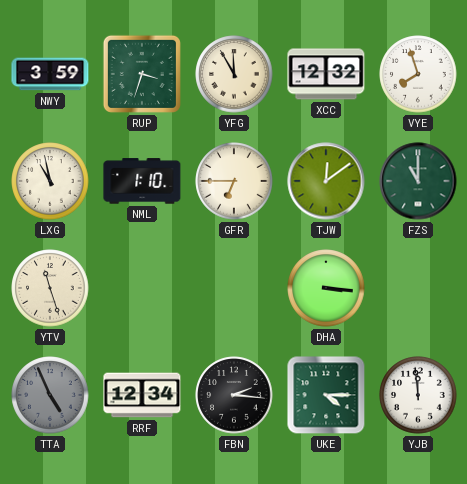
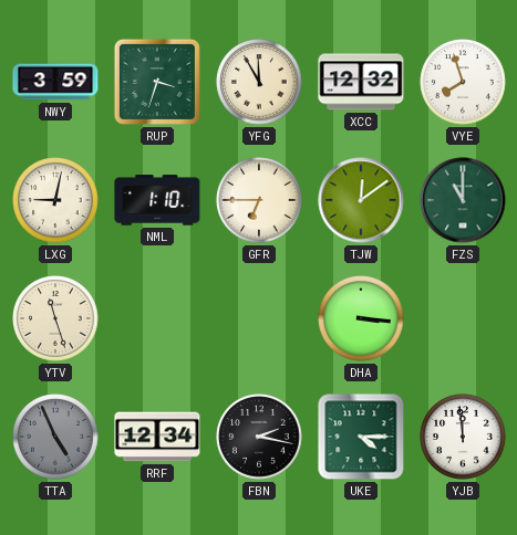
LXG: 10:58 -> 9:02 (55, 200)
FBN: 2:16 -> 2:17 (259, 437)
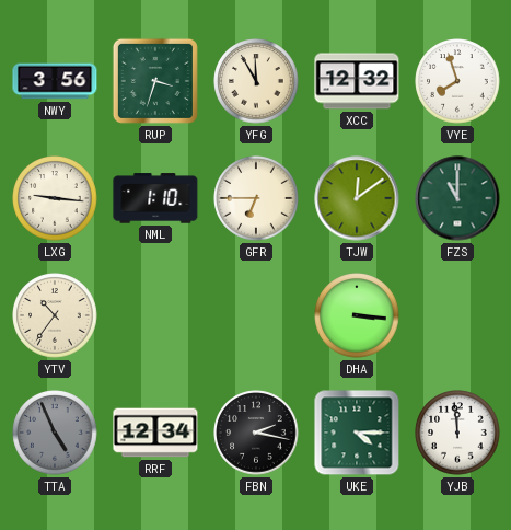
NWY: 3:59 -> 3:56 (55, 81)
LXG: 9:02 -> 9:16 (55, 198)
YTV: 11:27 -> 10:36 (55, 315)
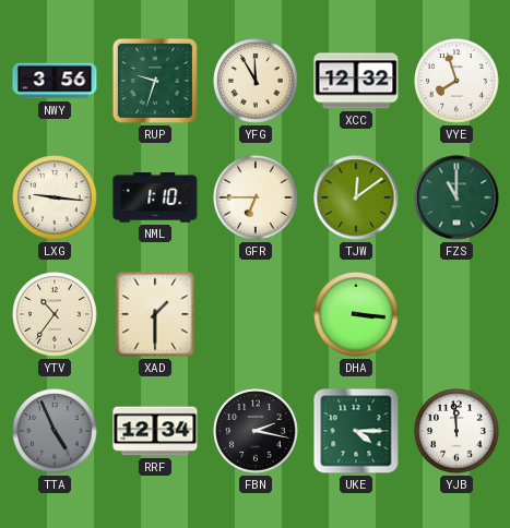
RUP: 3:33 -> 9:33 (155, 81)
XAD: none -> 1:30 (155, 314)
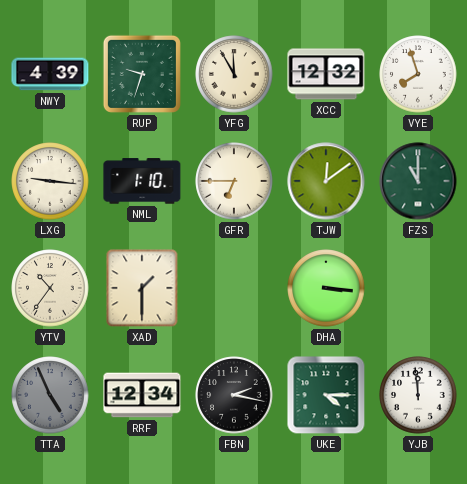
NWY: 3:56 -> 4:39 (50, 74)
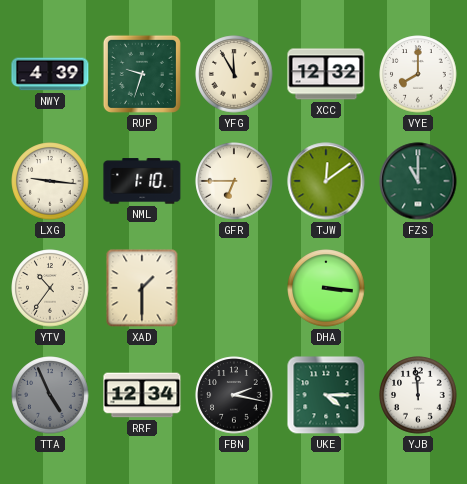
VYE: 7:57 -> 8:00 (418, 74)
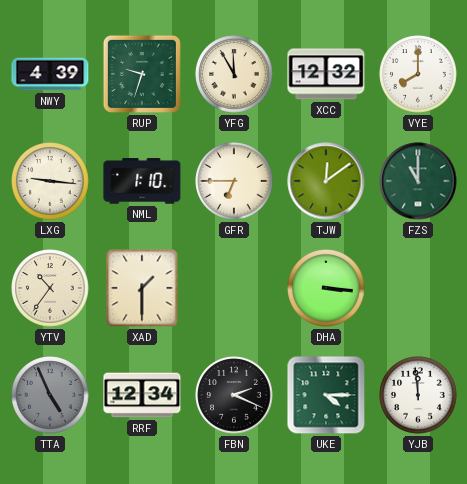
FBN: 2:17 -> 2:19 (234, 395)
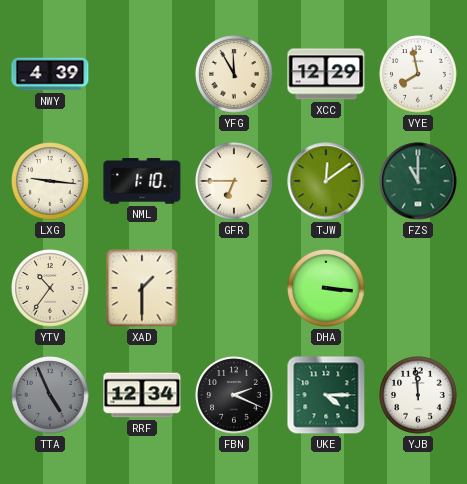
RUP: 9:33 -> none (142, 74)
XCC: 12:32 -> 12:29 (326, 74)
VYE: 8:00 -> 7:58 (418, 74)
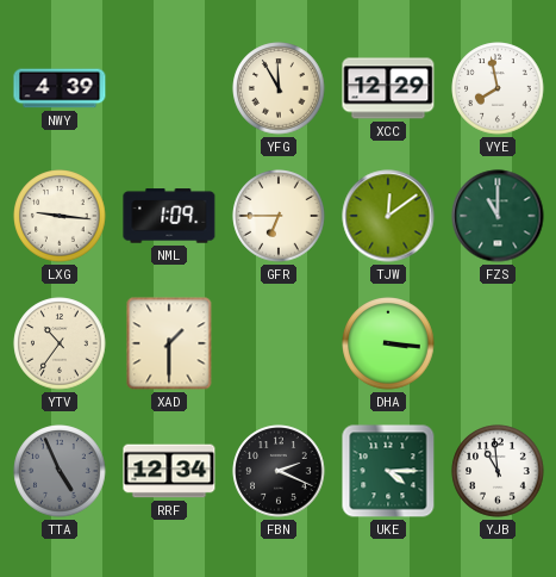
NML: 1:10 -> 1:09 (169, 216)
YJB: 11:59 -> 10:59 (498, 471)
